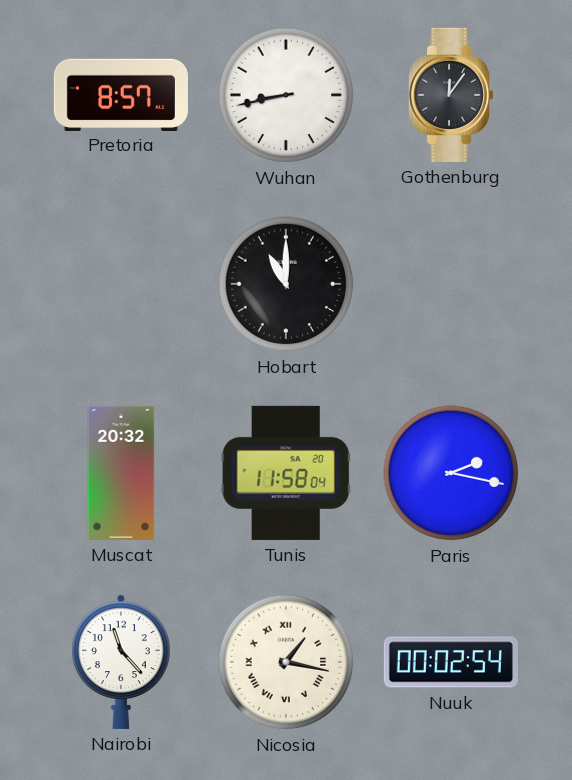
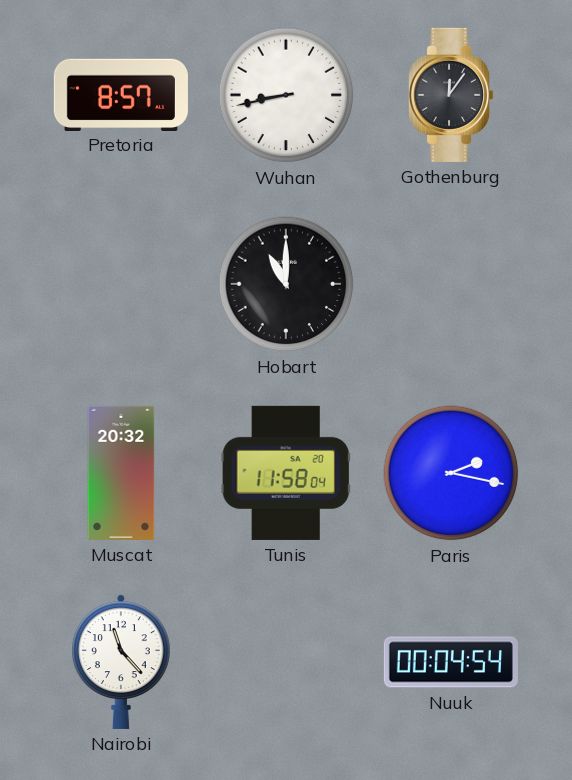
Nicosia: 1:17 -> none (286, 662)
Nuuk: 00:02 -> 00:04 (451, 662)
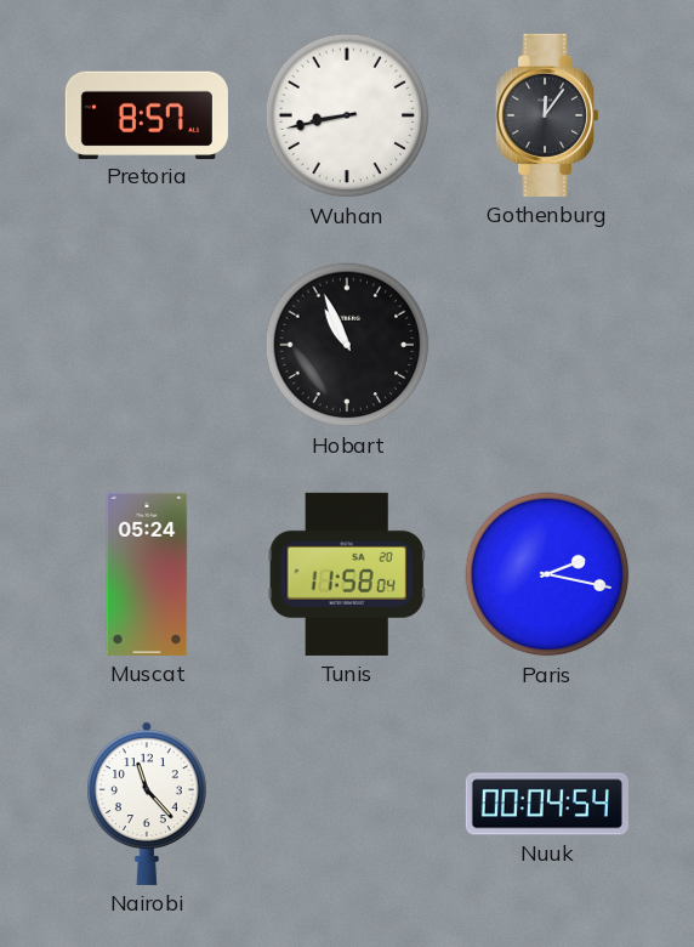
Hobart: 11:00 -> 10:56 (347, 345)
Muscat: 20:32 -> 05:24 (147, 574)
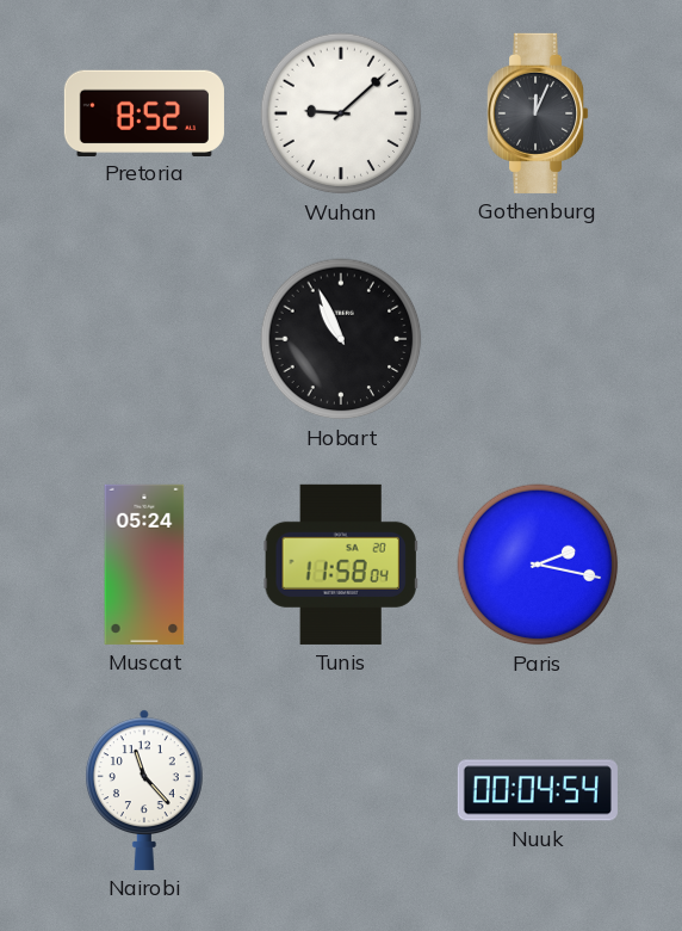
Pretoria: 8:57 -> 8:52 (144, 112)
Wuhan: 8:43 -> 9:08 (341, 113)
Gothenburg: 12:06 -> 12:04 (539, 113)
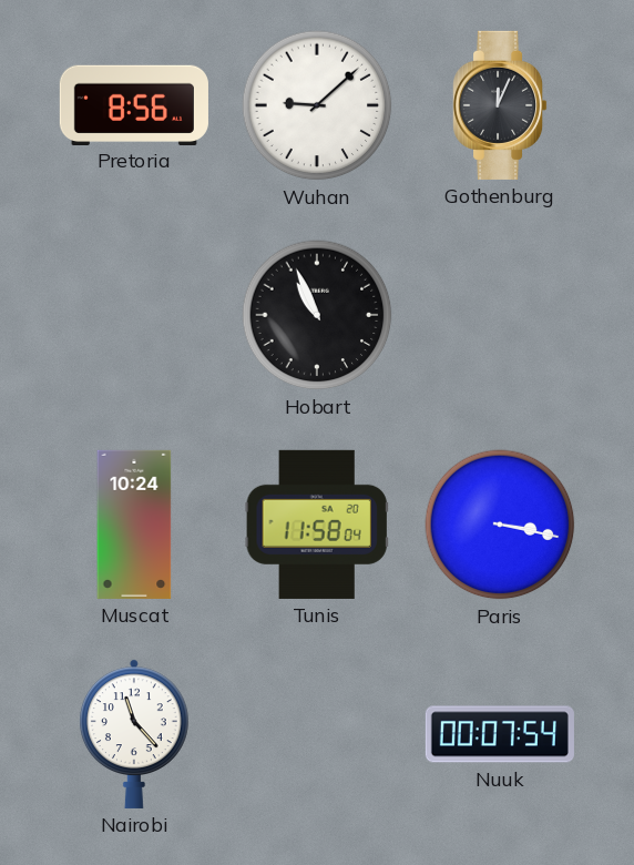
Pretoria: 8:52 -> 8:56 (134, 104)
Muscat: 05:24 -> 10:24 (134, 525)
Paris: 2:17 -> 3:17 (500, 525)
Nuuk: 00:04 -> 00:07 (500, 734)
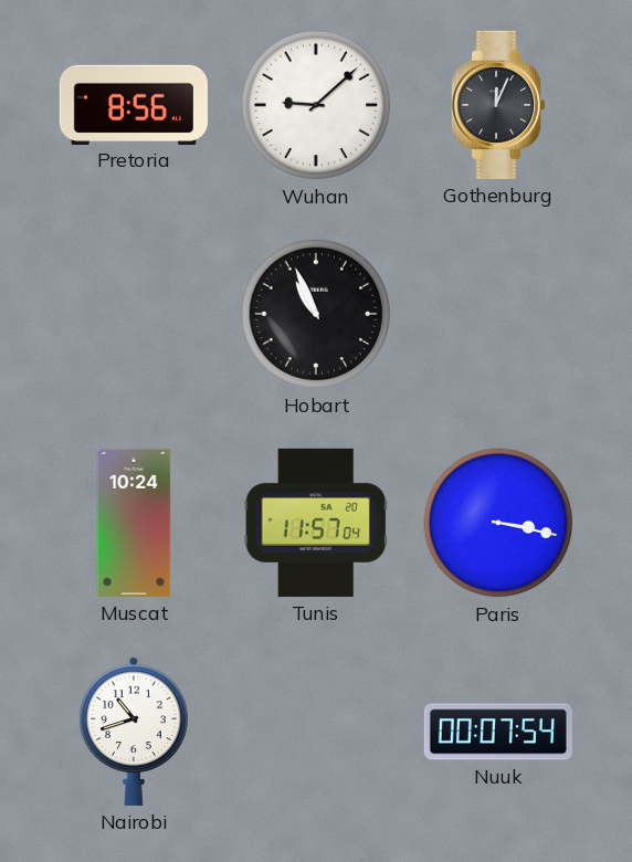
Tunis: 11:58 -> 11:57 (316, 523)
Nairobi: 11:23 -> 10:42 (134, 732)
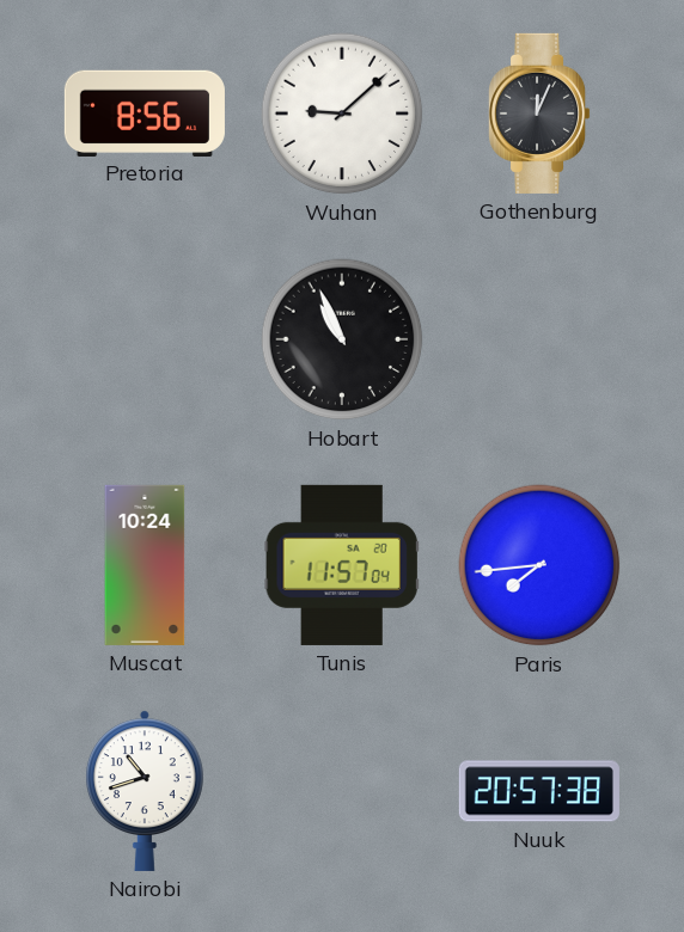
Paris: 3:17 -> 7:44 (539, 565)
Nuuk: 00:07 -> 20:57 (539, 791)
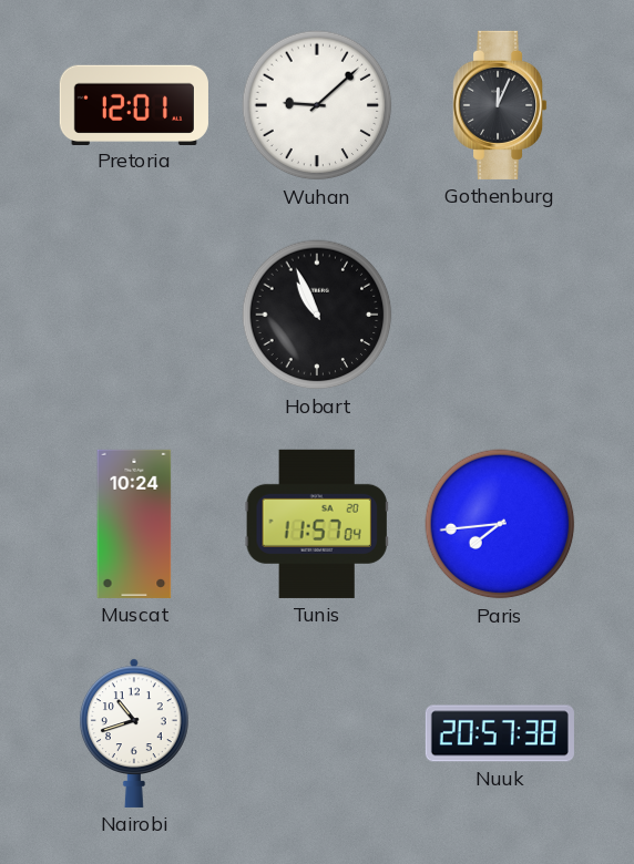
Pretoria: 8:56 -> 12:01 (134, 104)
